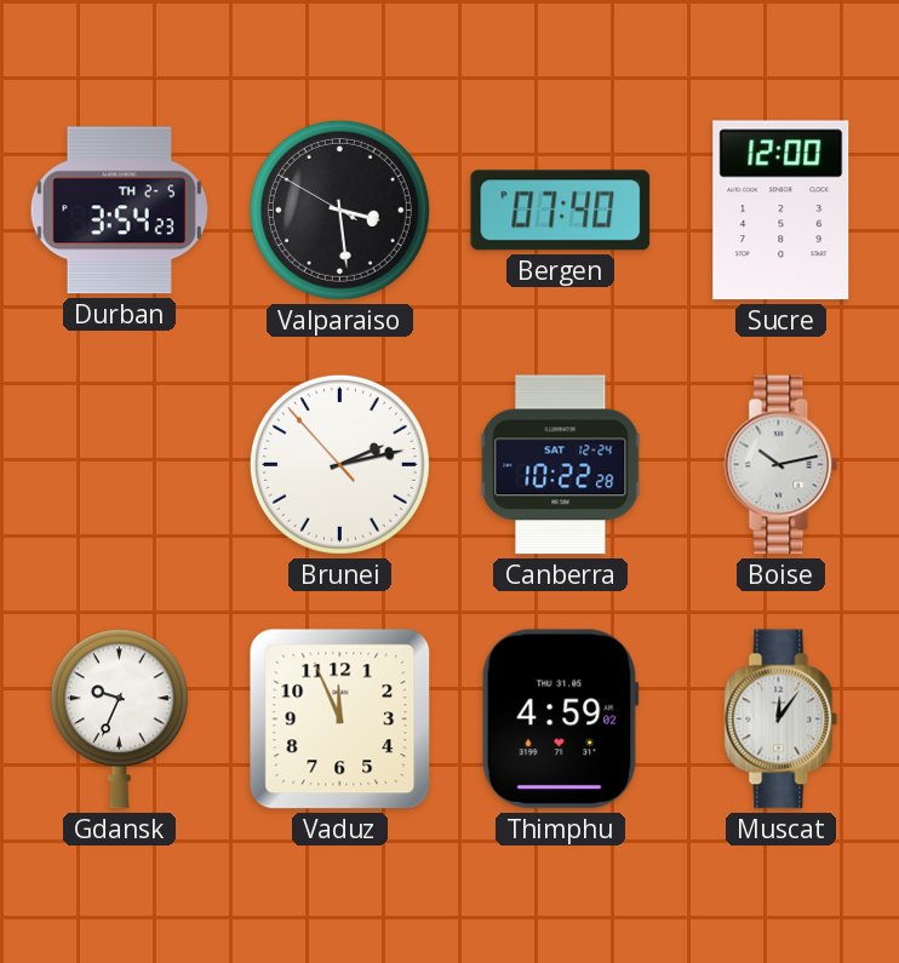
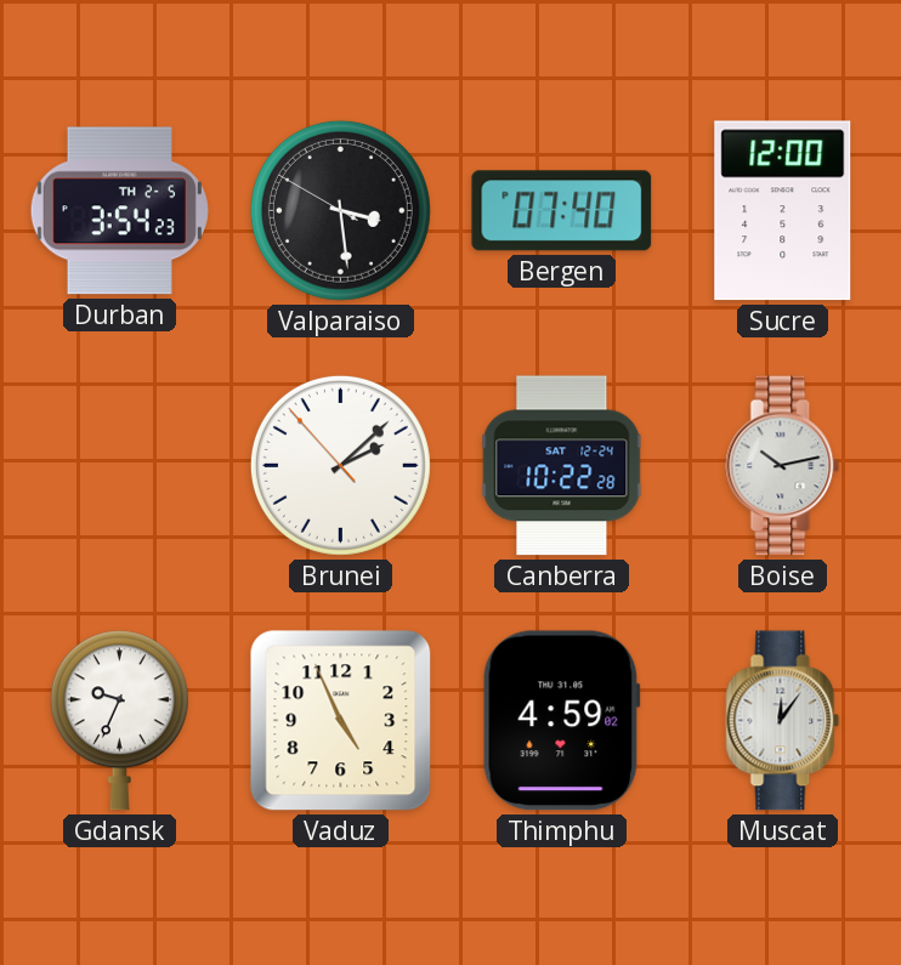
Brunei: 2:12 -> 2:07 (340, 465)
Vaduz: 11:56 -> 4:56 (341, 721)
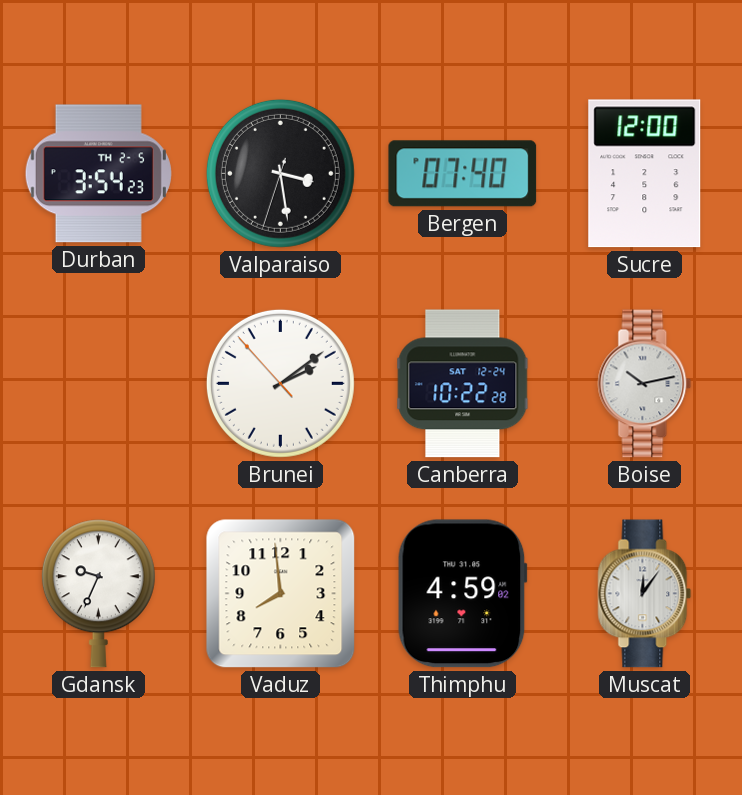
Valparaiso: 3:28:50 -> 3:28:33 (280, 173)
Brunei: 2:07 -> 2:08 (280, 383)
Vaduz: 4:56 -> 7:59 (281, 594)
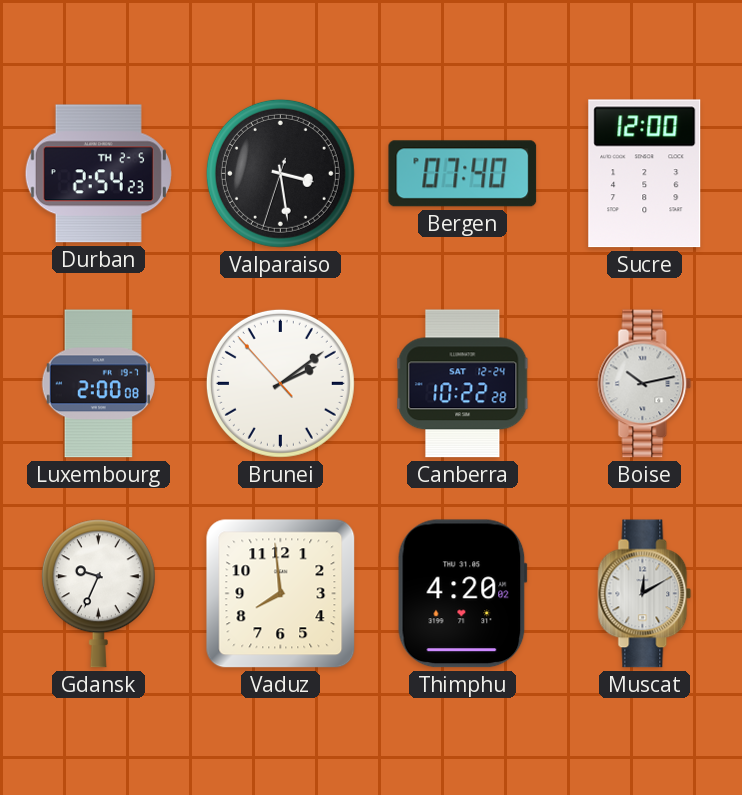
Durban: 3:54 -> 2:54 (98, 174)
Luxembourg: none -> 2:00 (98, 384)
Thimphu: 4:59 -> 4:20 (462, 594)
Muscat: 12:06 -> 12:10 (645, 594)
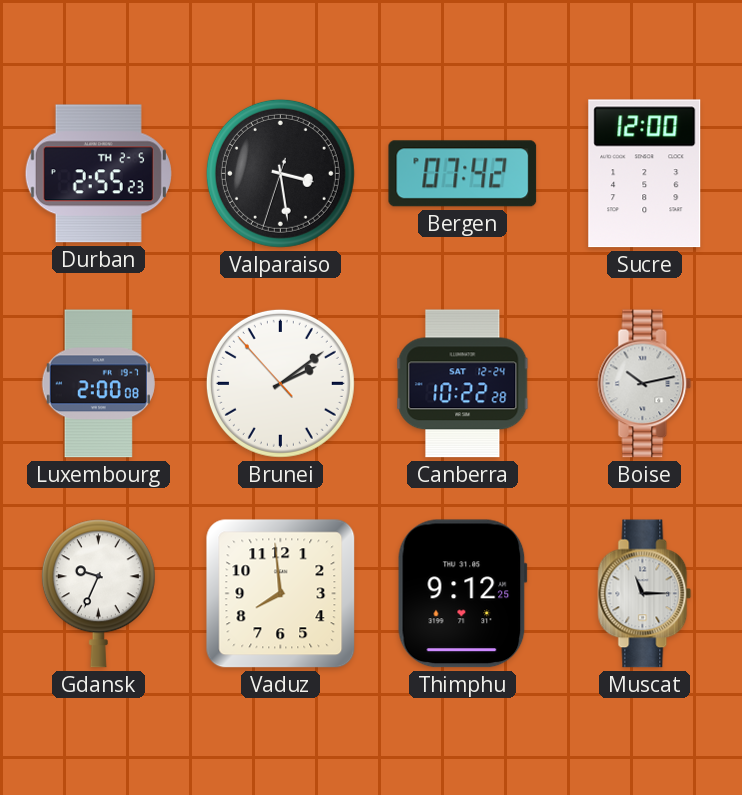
Durban: 2:54 -> 2:55 (98, 174)
Bergen: 07:40 -> 07:42 (463, 174)
Thimphu: 4:20 -> 9:12 (462, 594)
Muscat: 12:10 -> 11:15 (645, 594)
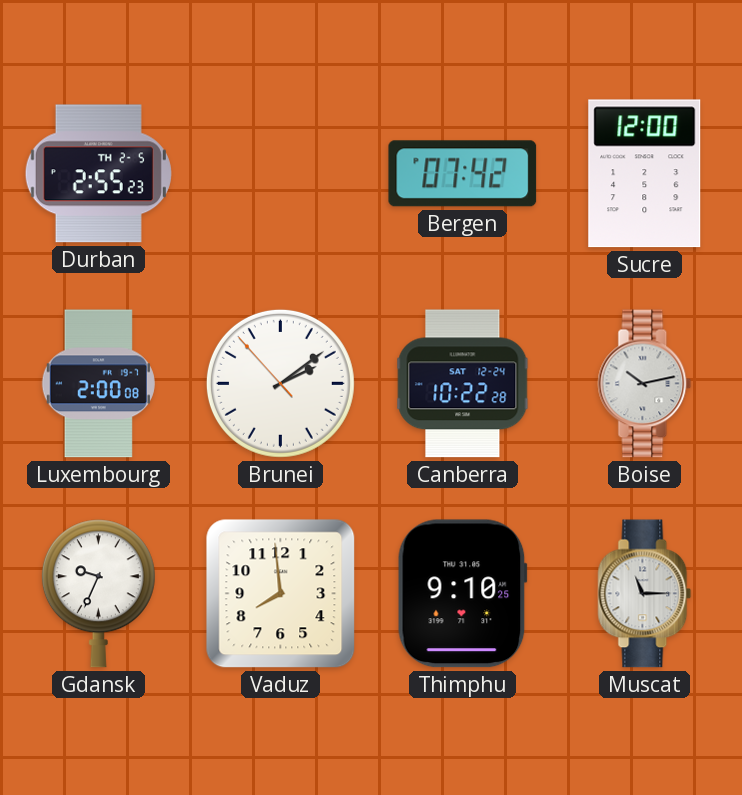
Valparaiso: 3:28 -> none (280, 173)
Thimphu: 9:12 -> 9:10 (462, 594)
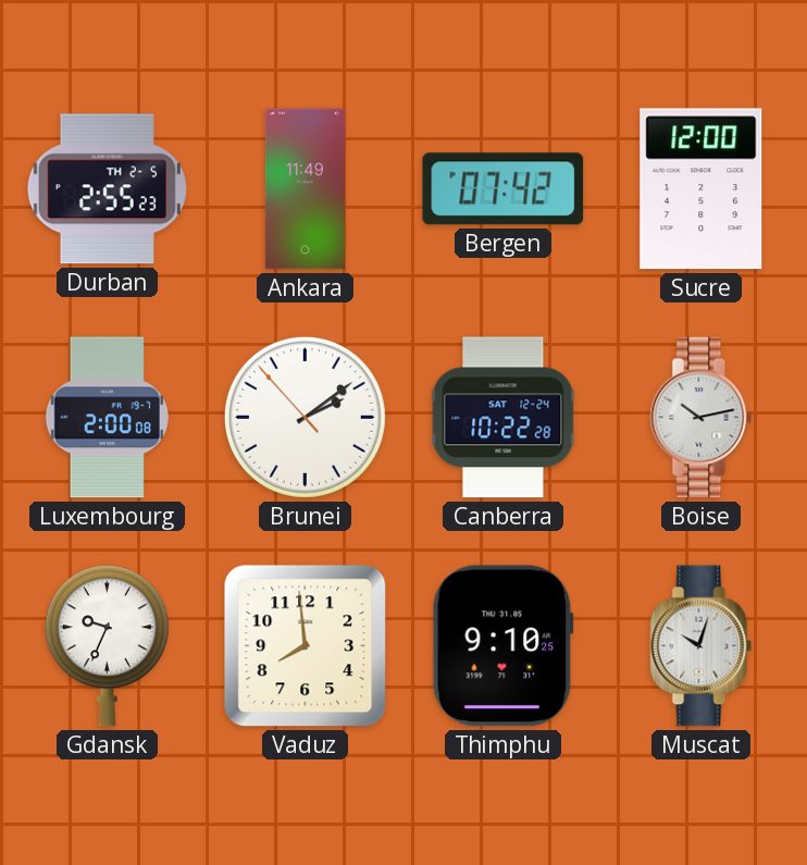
Ankara: none -> 11:49 (305, 189)
Muscat: 11:15 -> 10:03 (702, 646)
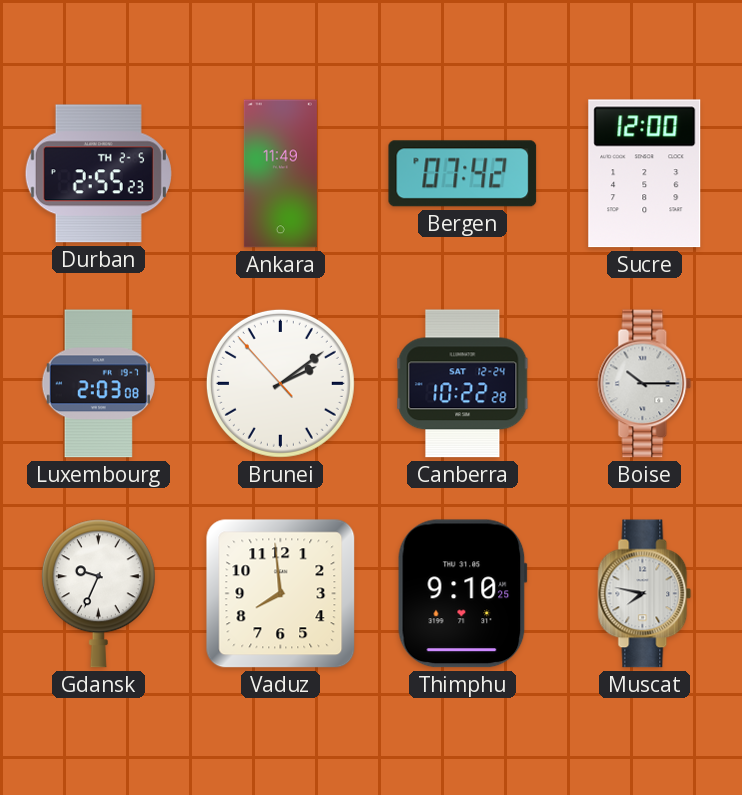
Luxembourg: 2:00 -> 2:03 (98, 384)
Boise: 10:13 -> 10:15 (645, 384)
Muscat: 10:03 -> 7:47 (645, 594)
